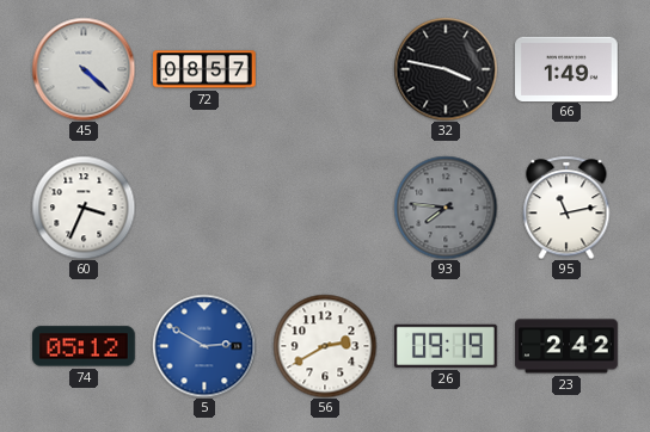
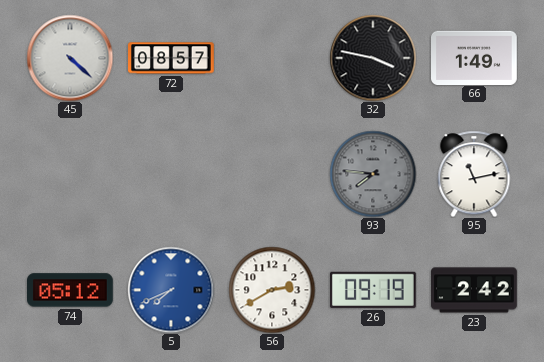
60: 3:34 -> none (84, 208)
5: 2:50 -> 7:41 (171, 290)
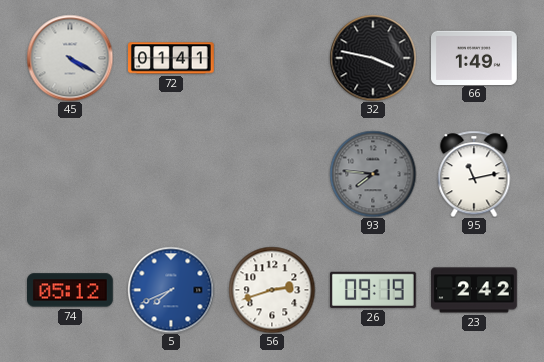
45: 4:22 -> 4:20 (70, 58)
72: 08:57 -> 01:41 (171, 58)
56: 2:40 -> 2:42 (272, 290)
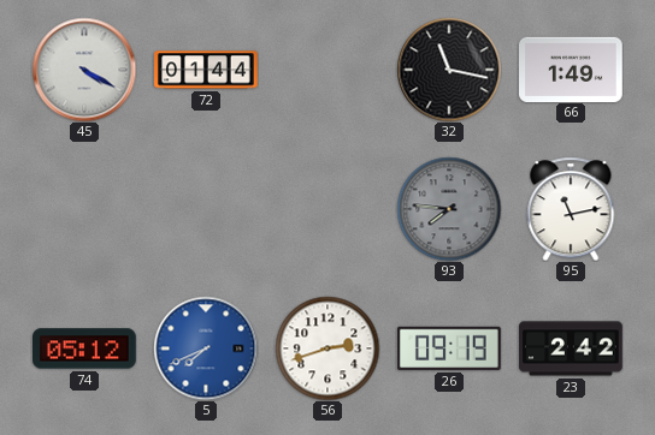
72: 01:41 -> 01:44 (206, 70)
32: 3:47 -> 11:17 (449, 70)
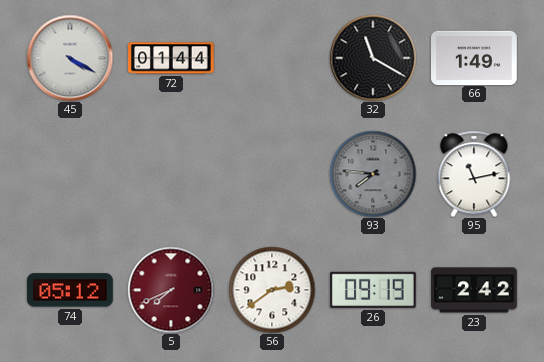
32: 11:17 -> 11:20 (373, 58)
5 dial: blue -> burgundy (171, 290)
56: 2:42 -> 2:39 (272, 290)
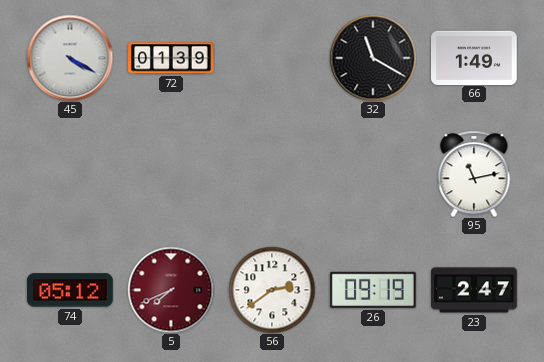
72: 01:44 -> 01:39 (171, 58)
93: 7:46 -> none (373, 174)
23: 2:42 -> 2:47 (474, 290)
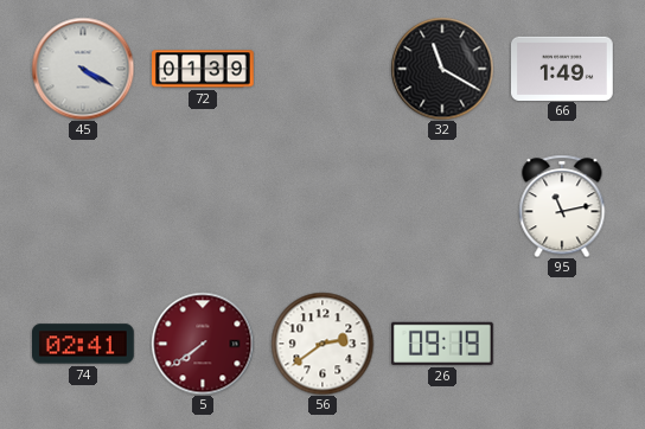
74: 05:12 -> 02:41 (84, 344)
5: 7:41 -> 7:39 (203, 344)
23: 2:47 -> none (474, 290)
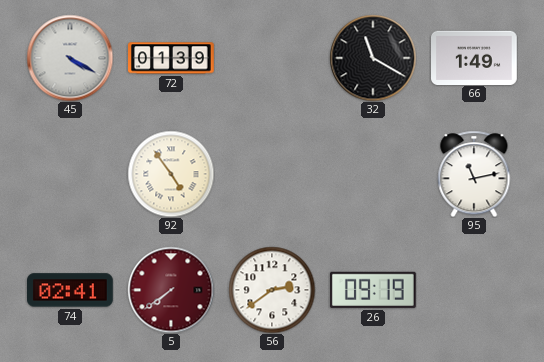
92: none -> 4:54 (171, 174)
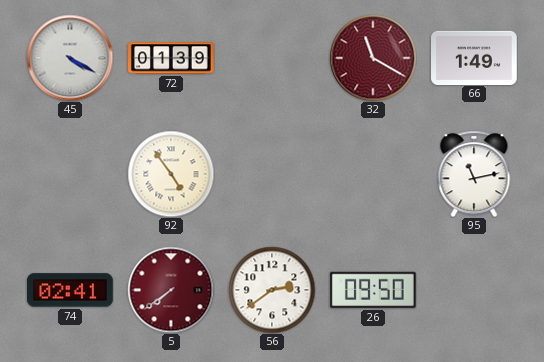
32 dial: black -> burgundy (373, 58)
26: 09:19 -> 09:50 (374, 290)
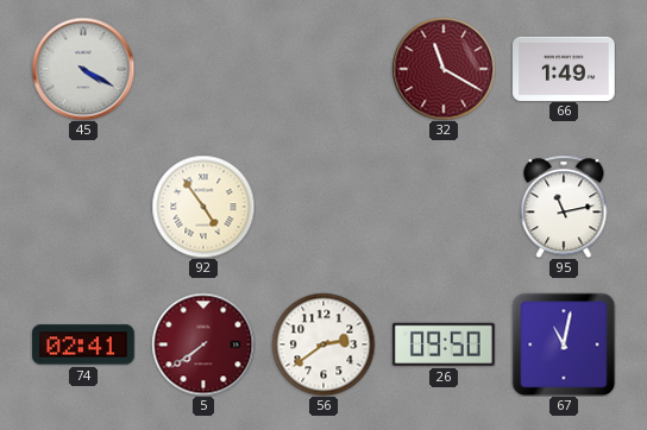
72: 01:39 -> none (171, 58)
67: none -> 11:02 (564, 344)
